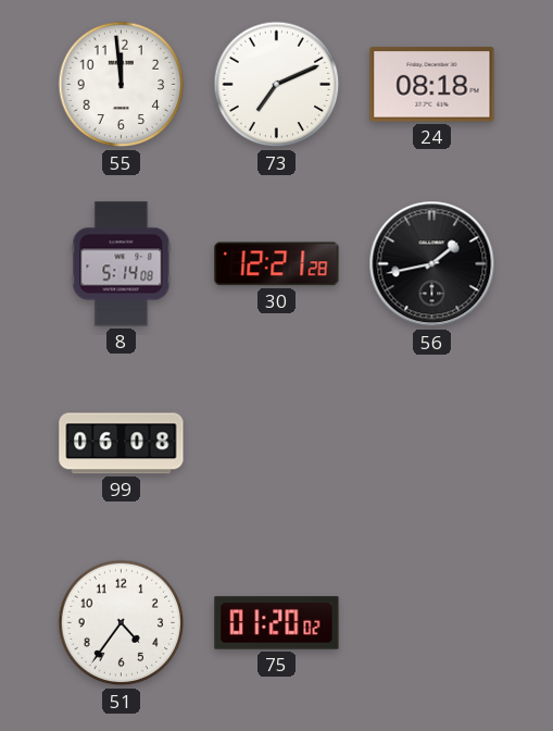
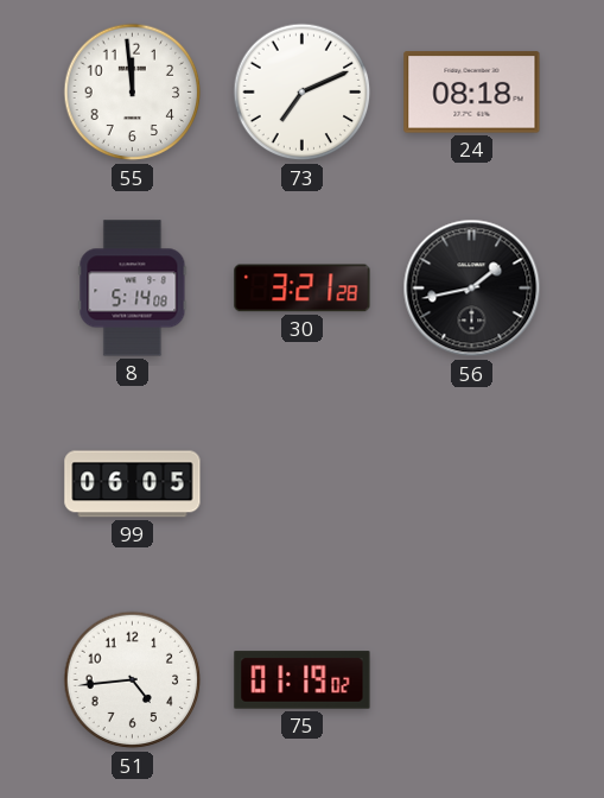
30: 12:21 -> 3:21 (303, 289)
99: 06:08 -> 06:05 (133, 484)
51: 4:36 -> 4:44 (133, 680)
75: 01:20 -> 01:19 (303, 680)
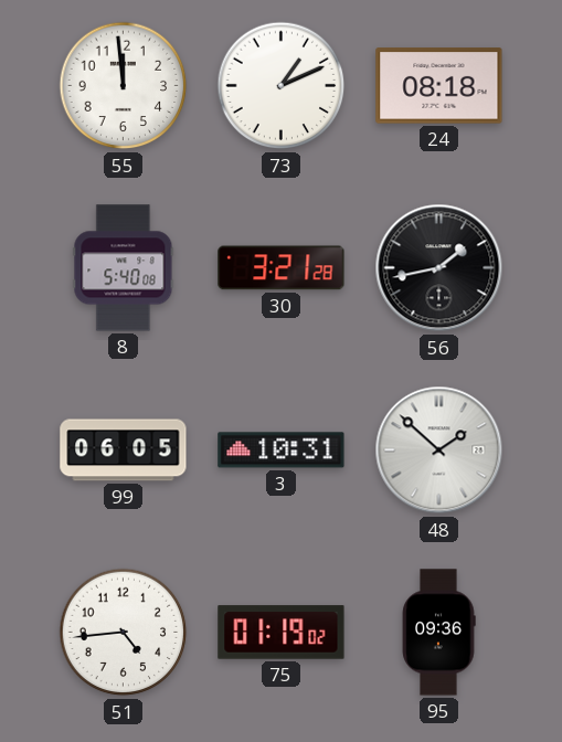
73: 7:11 -> 1:11 (282, 86)
8: 5:14 -> 5:40 (124, 268)
3: none -> 10:31 (282, 451)
48: none -> 1:52 (439, 451)
95: none -> 09:36 (438, 633)
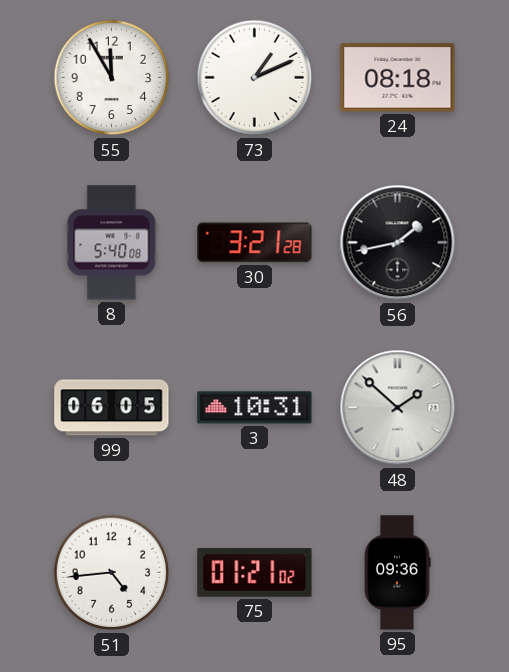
55: 11:59 -> 11:55 (112, 78)
75: 01:19 -> 01:21 (255, 573)
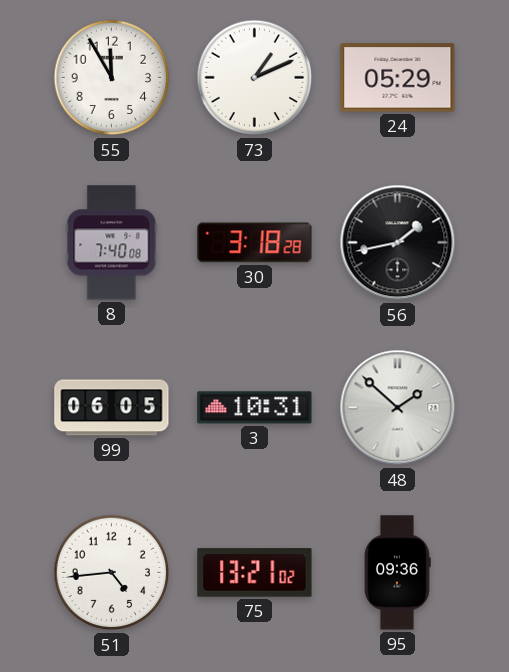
24: 08:18 -> 05:29 (398, 78)
8: 5:40 -> 7:40 (112, 243)
30: 3:21 -> 3:18 (255, 243)
75: 01:21 -> 13:21 (255, 573)
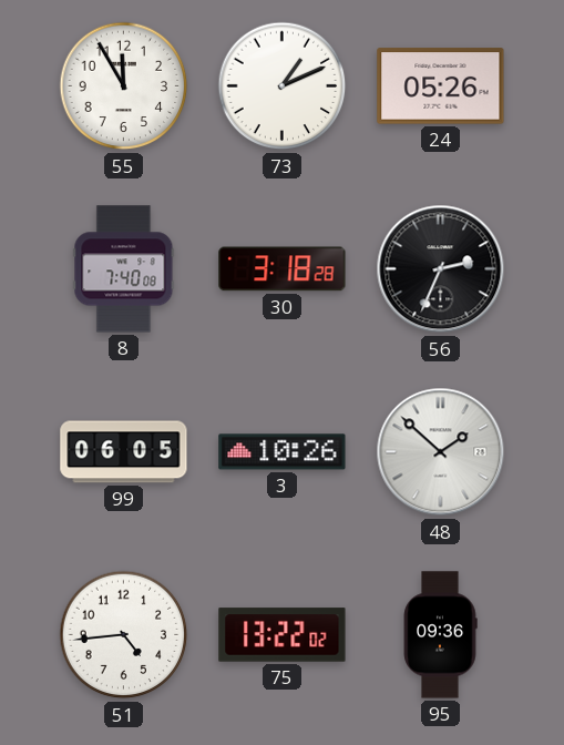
24: 05:29 -> 05:26 (441, 86)
56: 1:43 -> 2:34 (441, 269)
3: 10:31 -> 10:26 (283, 452)
75: 13:21 -> 13:22 (283, 635)
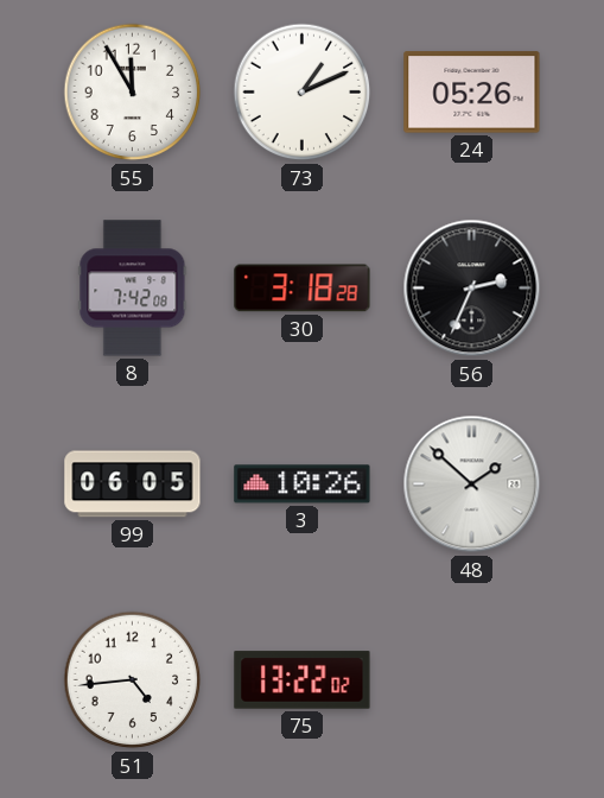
8: 7:40 -> 7:42 (133, 289)
95: 09:36 -> none (440, 635)
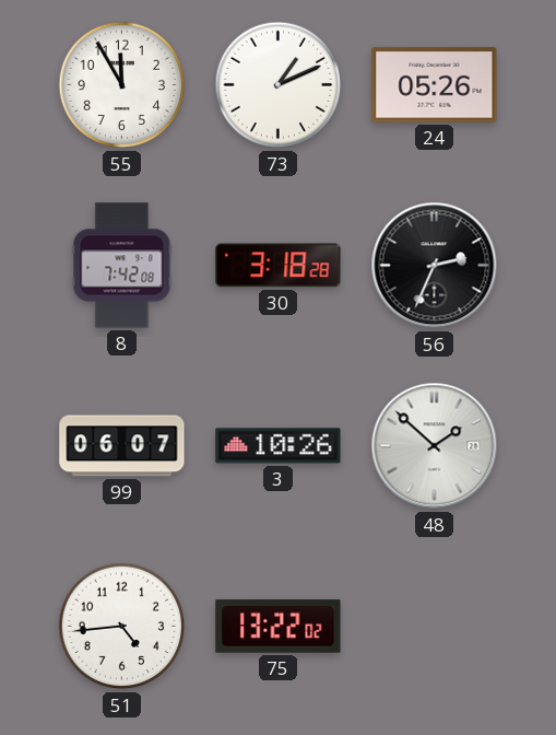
99: 06:05 -> 06:07 (122, 446)
